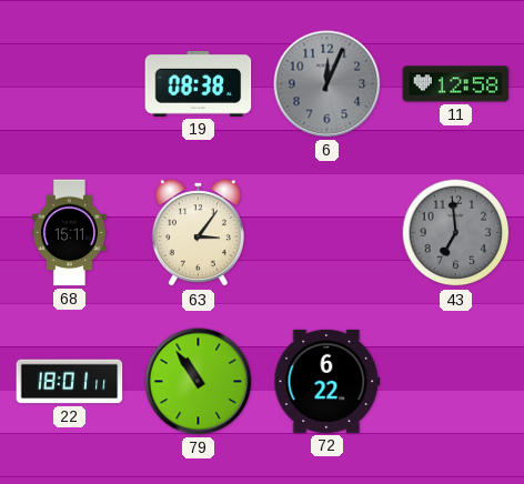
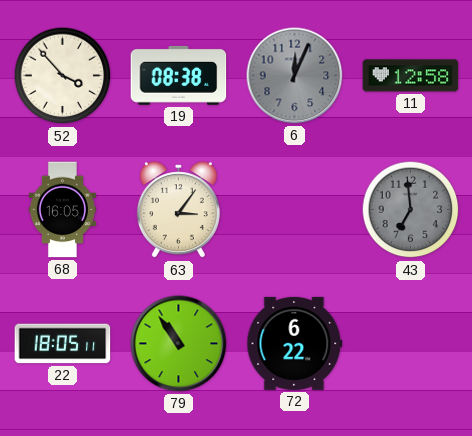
52: none -> 3:53 (63, 76)
68: 15:11 -> 16:05 (62, 210)
22: 18:01 -> 18:05 (63, 344)
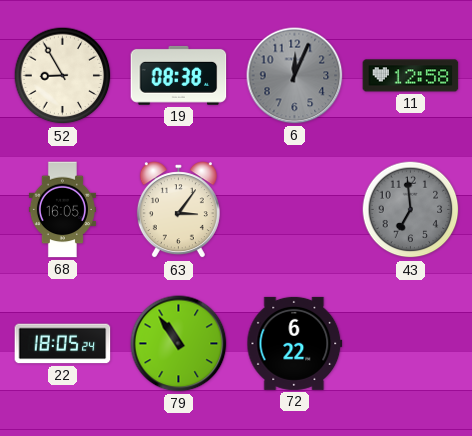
52: 3:53 -> 8:55 (63, 76)
22: 18:05:11 -> 18:05:24 (63, 344)
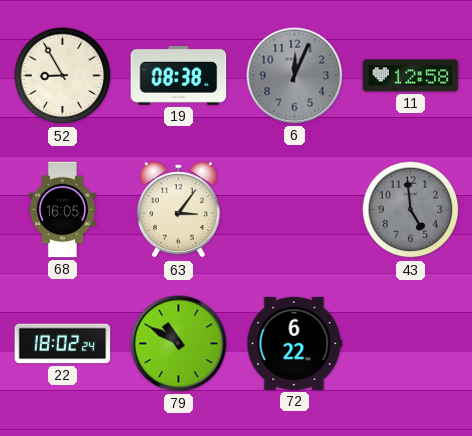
43: 6:59 -> 4:59 (411, 210)
22: 18:05 -> 18:02 (63, 344)
79: 10:54 -> 10:50 (179, 344)
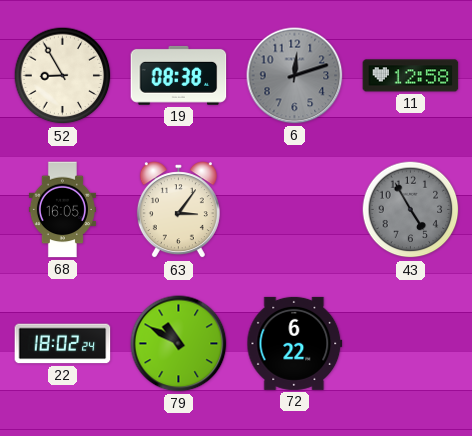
6: 12:04 -> 12:12 (295, 76)
43: 4:59 -> 4:55 (411, 210)
